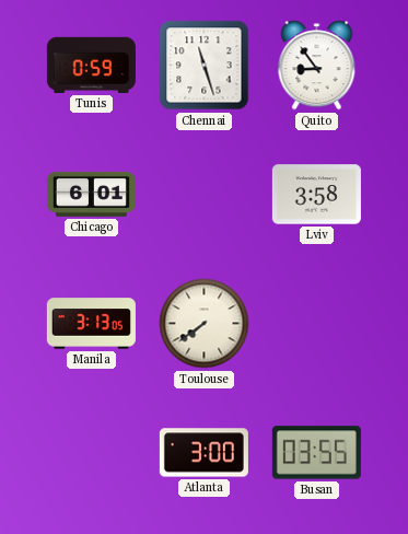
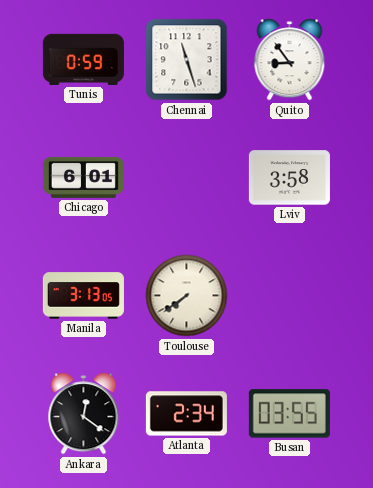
Ankara: none -> 12:21 (84, 414)
Atlanta: 3:00 -> 2:34 (186, 414)
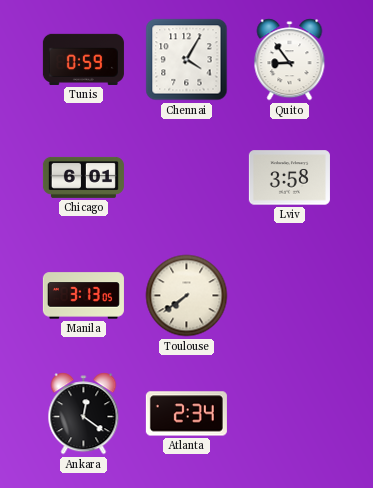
Chennai: 11:27 -> 4:05 (187, 60)
Busan: 03:55 -> none (289, 414)
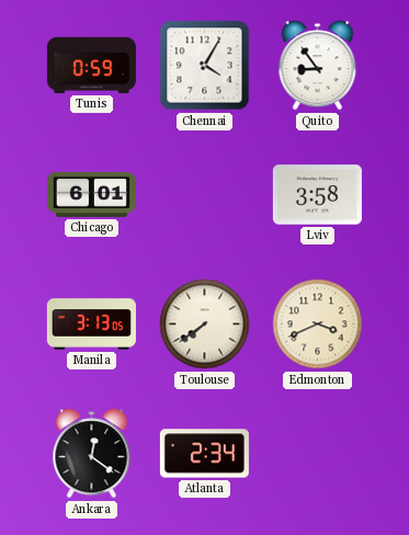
Edmonton: none -> 3:41 (318, 325)
